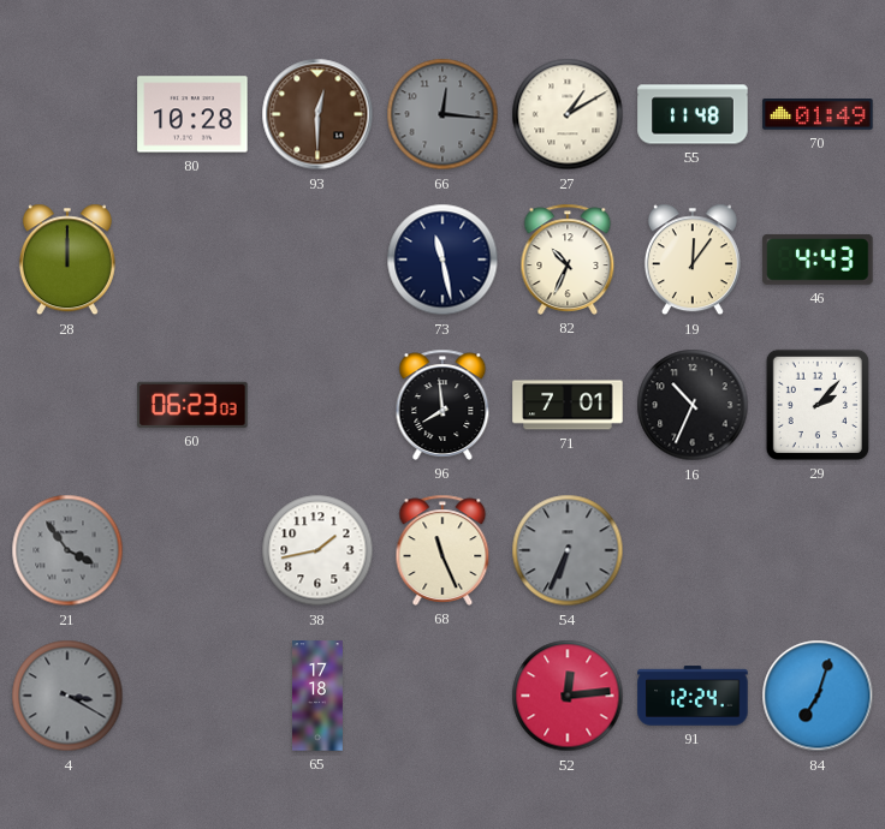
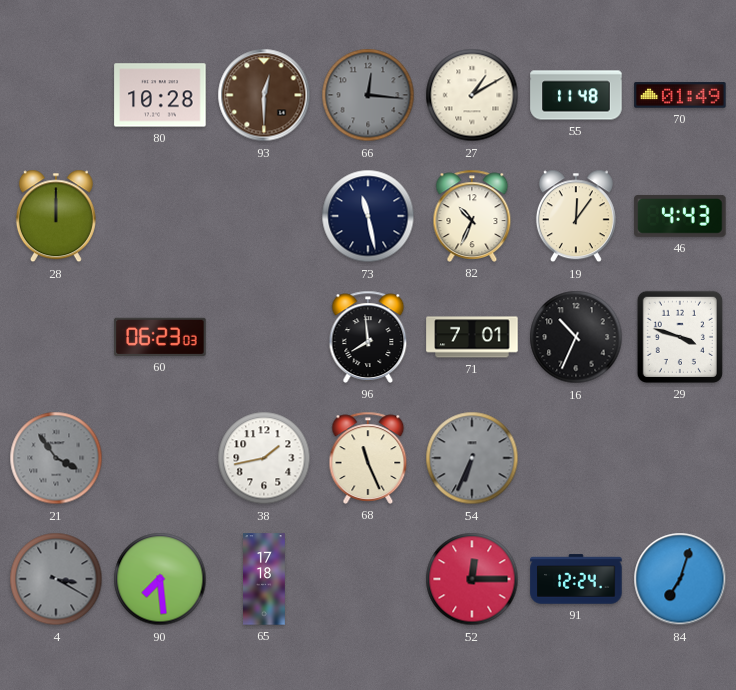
29: 2:07 -> 3:48 (680, 337)
90: none -> 7:29 (160, 579)
52: 12:14 -> 12:15 (472, 579)
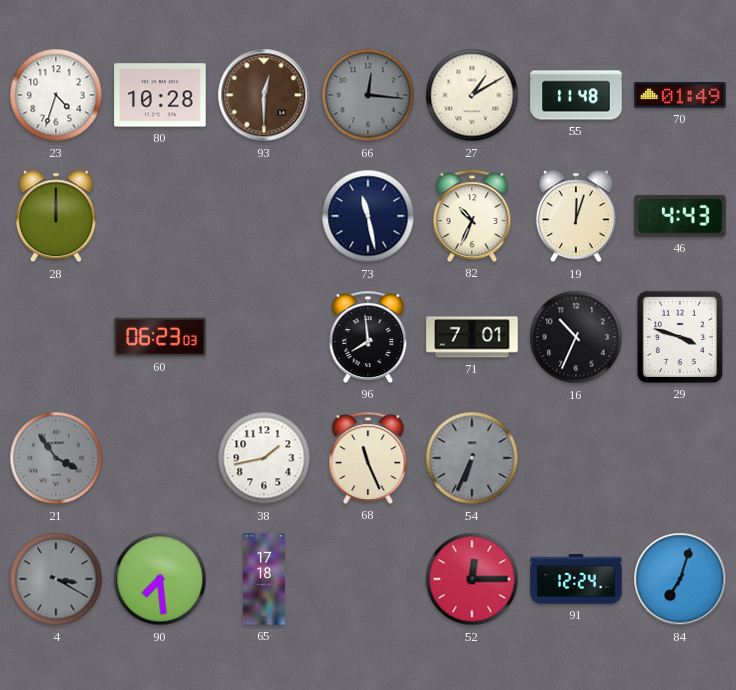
23: none -> 4:33 (56, 95)
19: 12:06 -> 12:03 (576, 216)
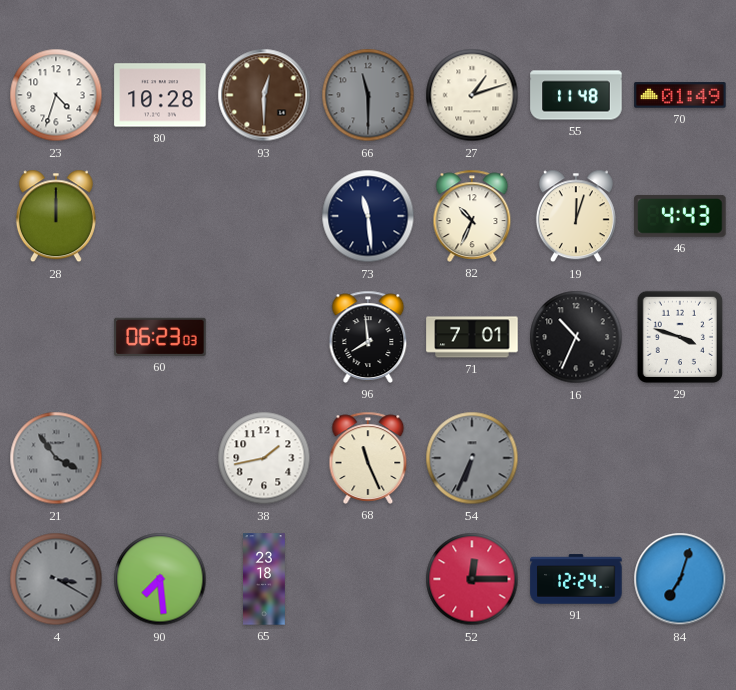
66: 12:16 -> 11:30 (368, 95)
27: 1:10 -> 1:12 (472, 95)
73: 11:28 -> 11:29 (368, 216)
65: 17:18 -> 23:18 (265, 579)
